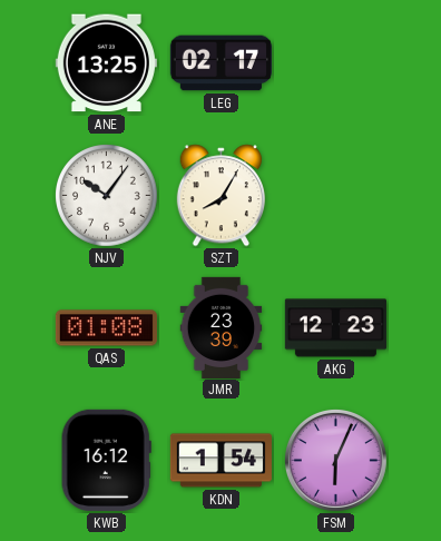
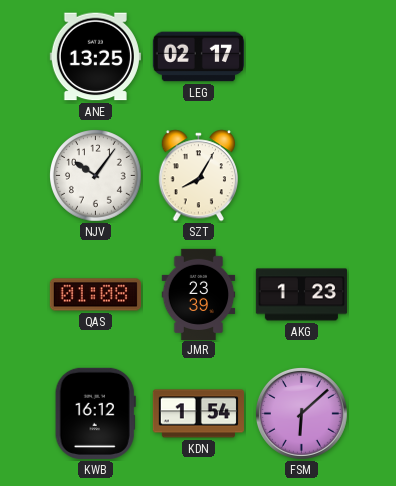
AKG: 12:23 -> 1:23 (301, 295)
FSM: 6:04 -> 6:08 (301, 413)
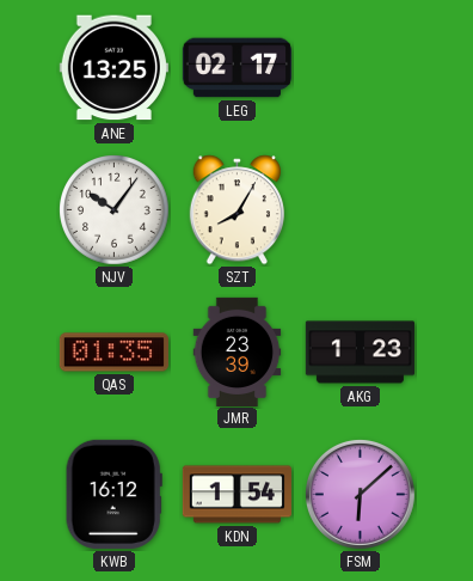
QAS: 01:08 -> 01:35 (113, 353)
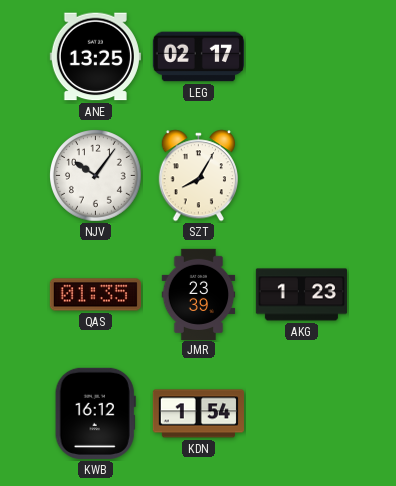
FSM: 6:08 -> none (360, 494)
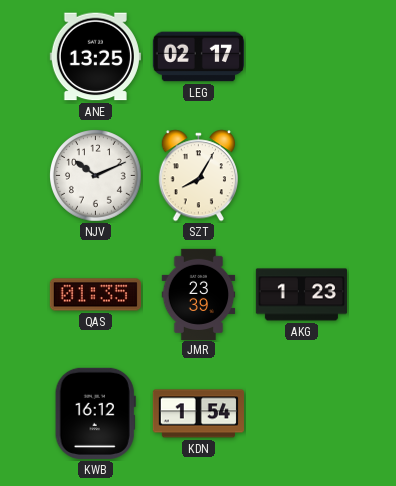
NJV: 10:06 -> 10:11 (96, 176)
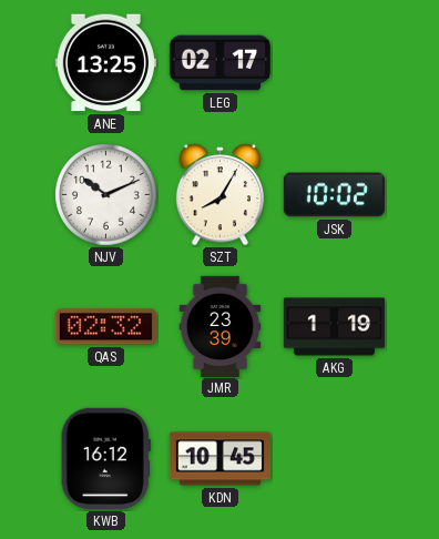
JSK: none -> 10:02 (334, 195)
QAS: 01:35 -> 02:32 (105, 327)
AKG: 1:23 -> 1:19 (334, 327)
KDN: 1:54 -> 10:45 (219, 459)
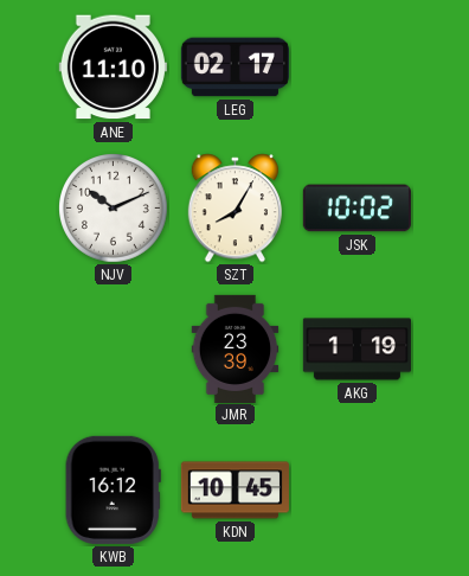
ANE: 13:25 -> 11:10 (113, 68)
QAS: 02:32 -> none (105, 327)
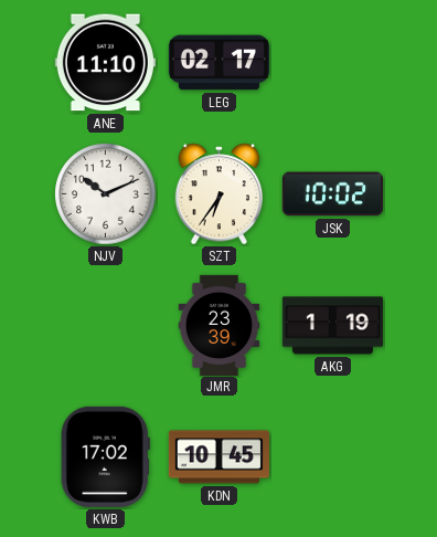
SZT: 8:05 -> 6:36 (218, 194)
KWB: 16:12 -> 17:02 (105, 456)
